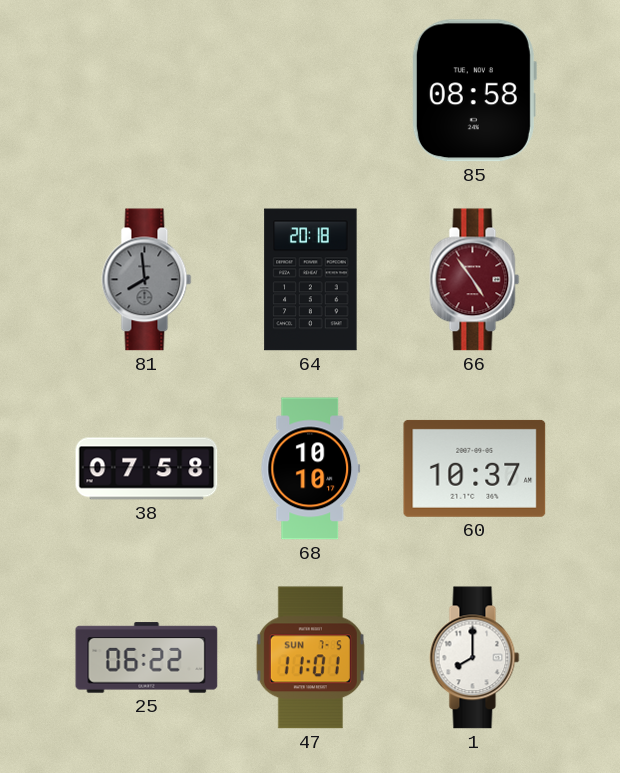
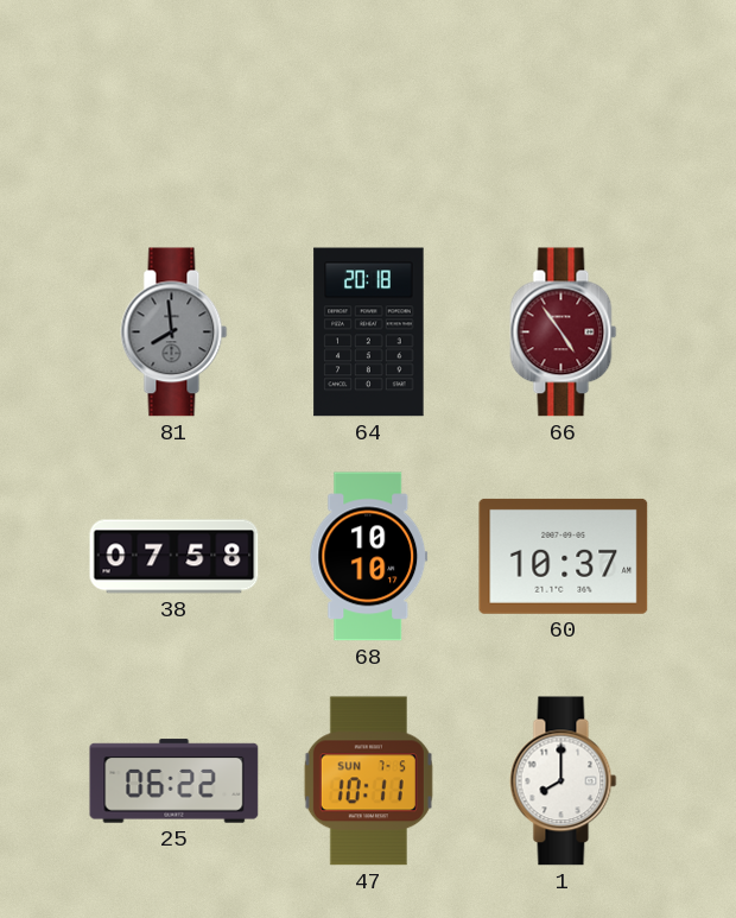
85: 08:58 -> none (474, 91)
47: 11:01 -> 10:11 (368, 781)
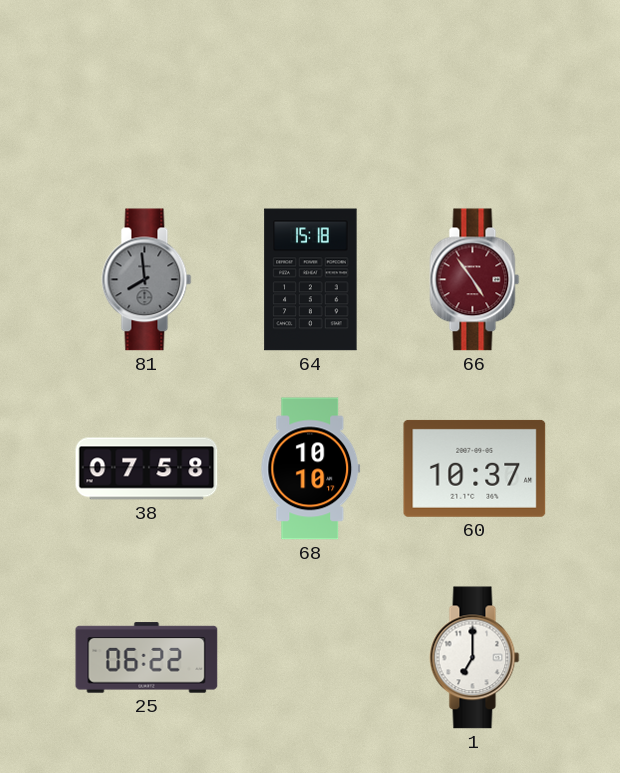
64: 20:18 -> 15:18 (311, 280)
47: 10:11 -> none (368, 781)
1: 8:00 -> 7:00 (475, 658)
